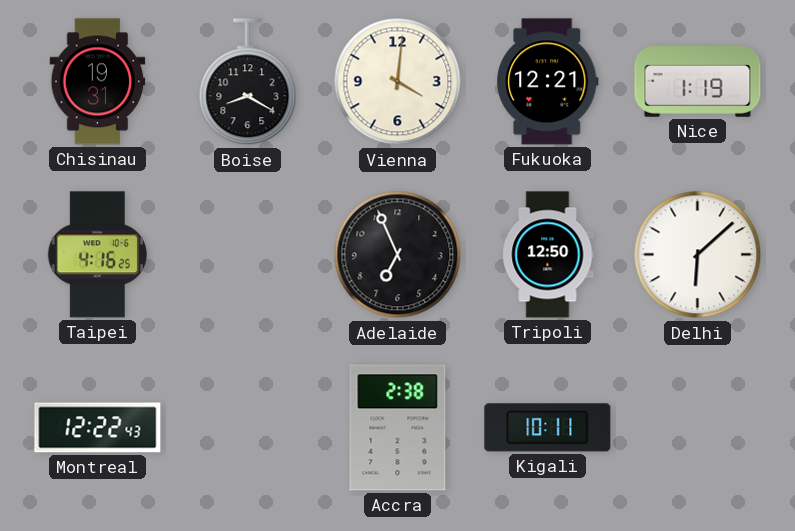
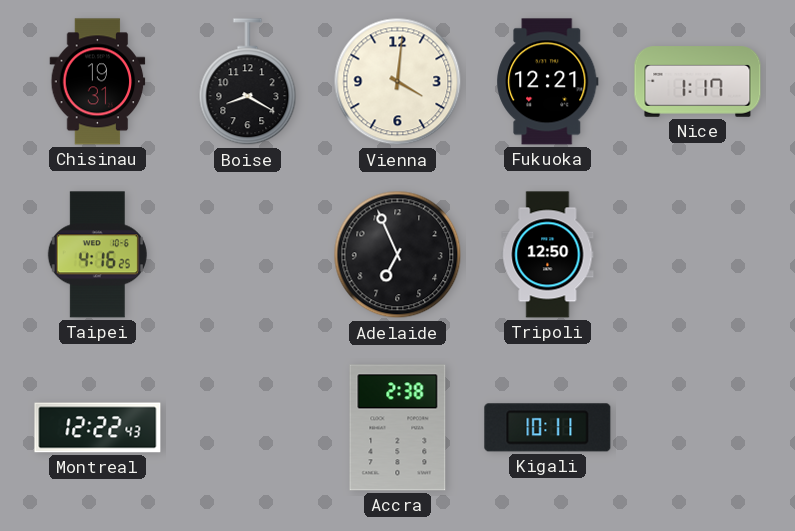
Nice: 1:19 -> 1:17 (698, 82)
Delhi: 6:08 -> none (698, 255)
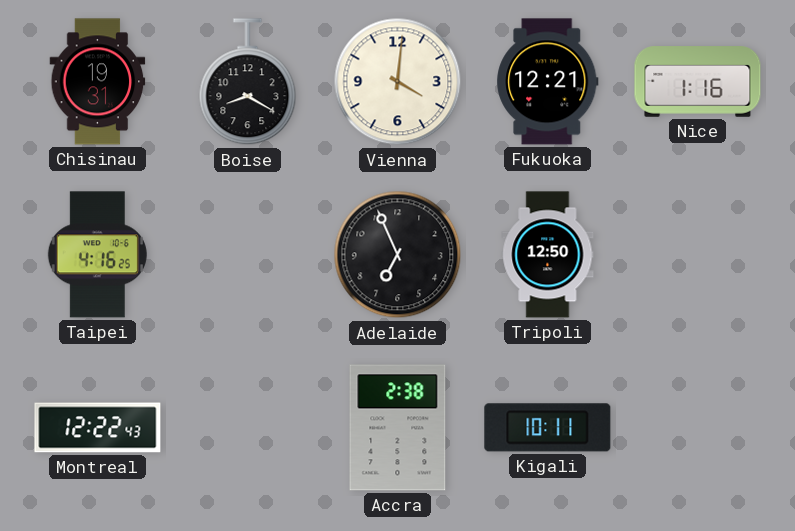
Nice: 1:17 -> 1:16 (698, 82)
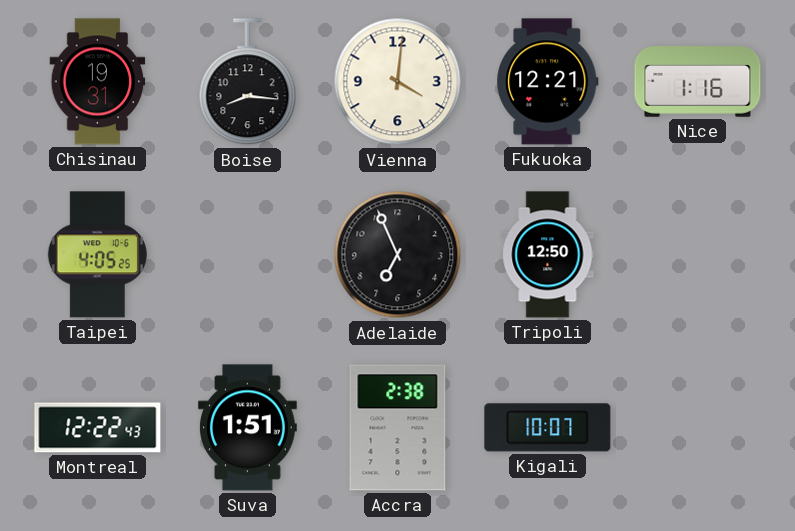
Boise: 8:20 -> 8:16 (248, 82)
Taipei: 4:16 -> 4:05 (97, 255)
Suva: none -> 1:51 (247, 428)
Kigali: 10:11 -> 10:07 (548, 428)
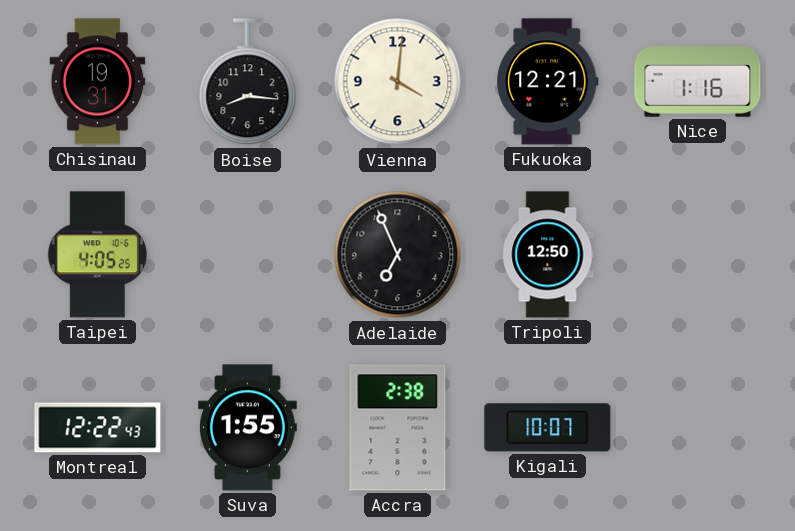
Suva: 1:51 -> 1:55 (247, 428)
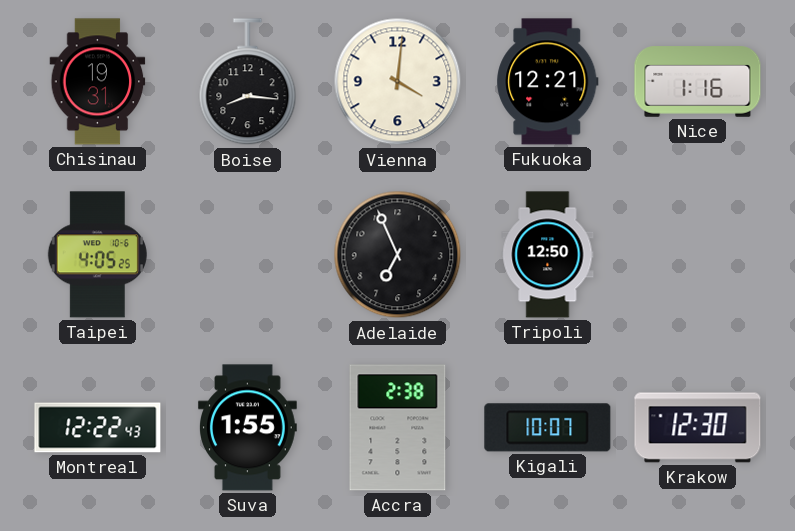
Krakow: none -> 12:30 (698, 428)
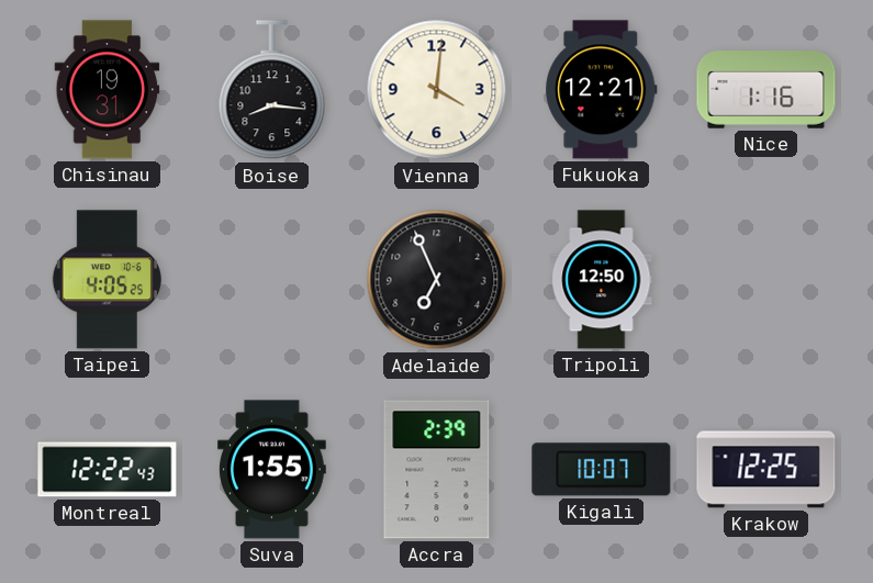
Accra: 2:38 -> 2:39 (437, 470)
Krakow: 12:30 -> 12:25 (766, 470)
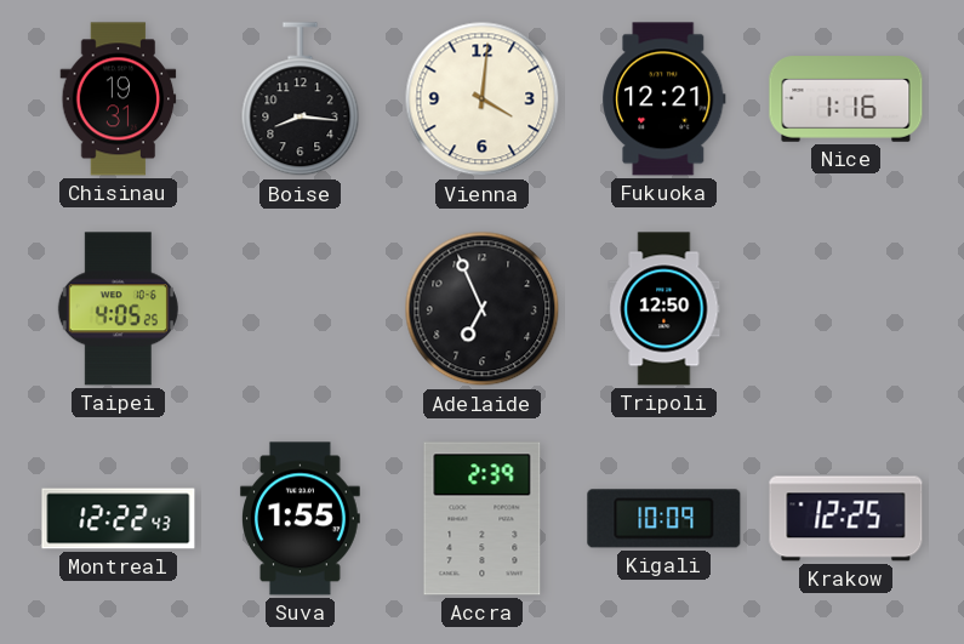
Kigali: 10:07 -> 10:09 (664, 519)
